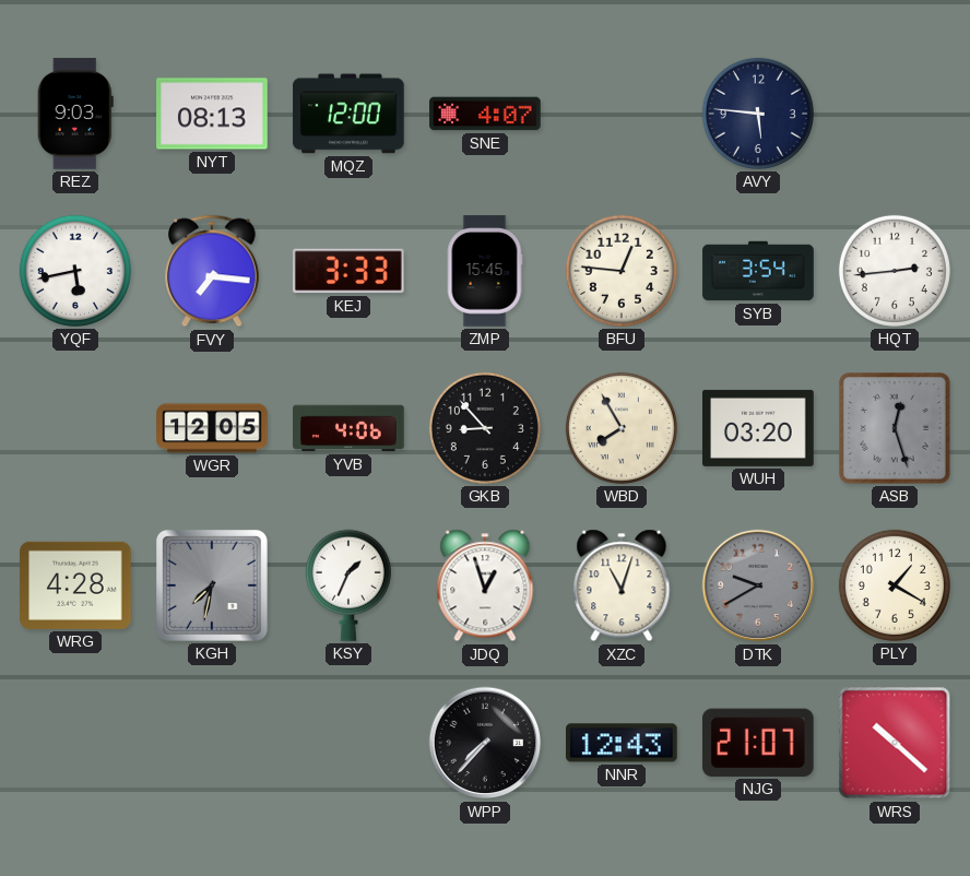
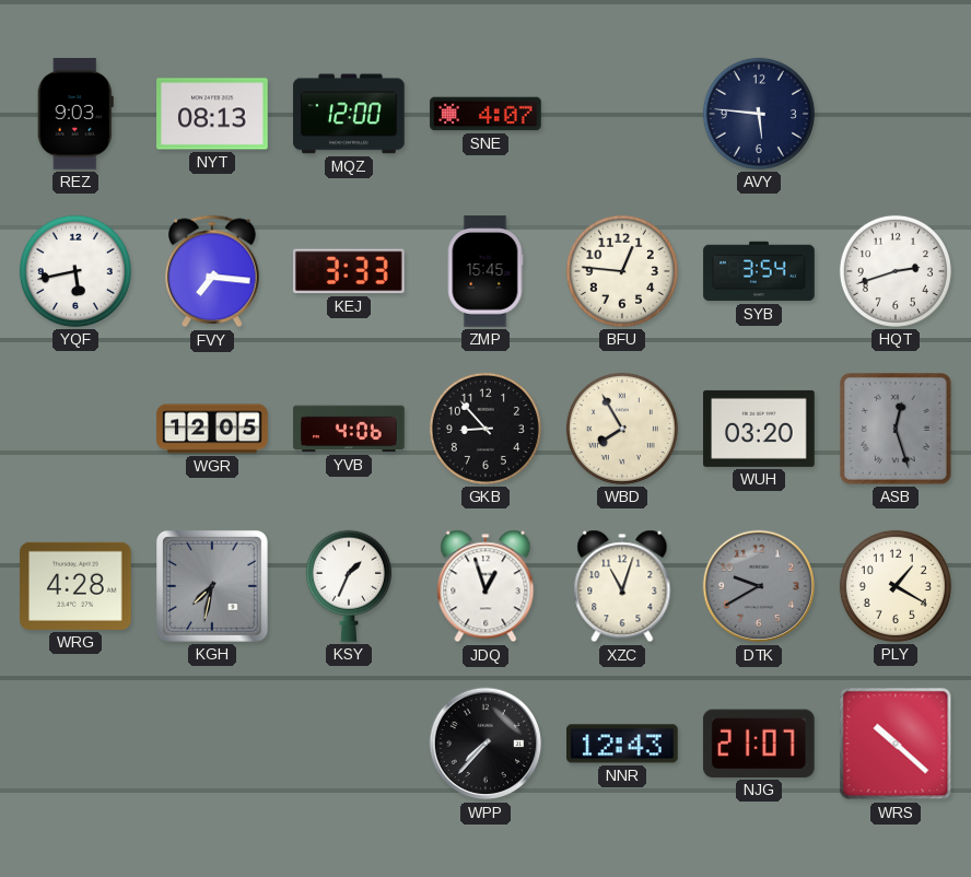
HQT: 2:44 -> 2:42 (896, 271)
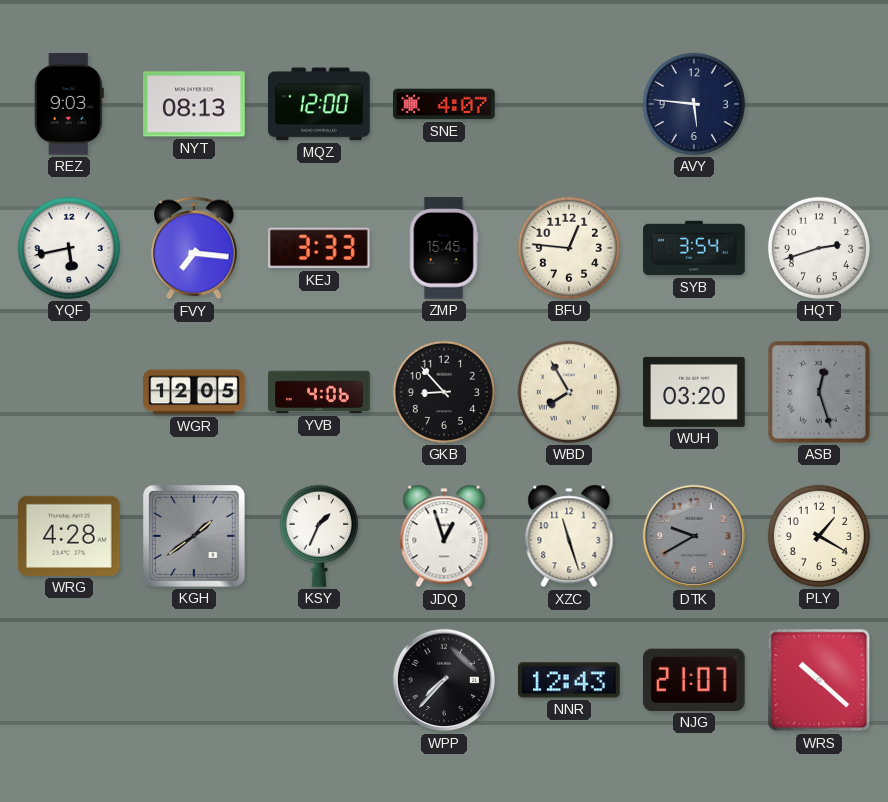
KGH: 7:32 -> 1:39 (194, 536)
XZC: 11:03 -> 11:27 (569, 536)
